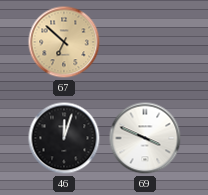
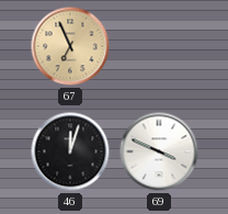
67: 6:52 -> 6:56 (70, 46)
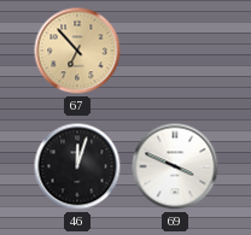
67: 6:56 -> 6:53 (77, 51)
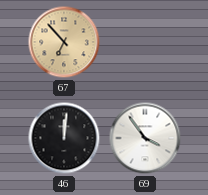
46: 12:03 -> 12:01 (64, 138)
69: 3:49 -> 3:54 (145, 138)
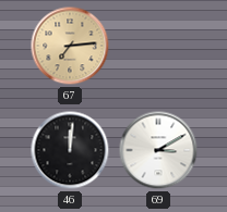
67: 6:53 -> 7:14 (70, 46)
69: 3:54 -> 3:10 (158, 150)
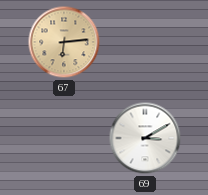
67: 7:14 -> 6:14 (64, 42)
46: 12:01 -> none (70, 150)
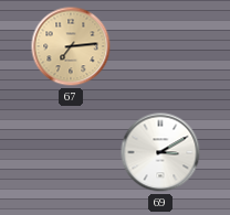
67: 6:14 -> 7:14 (71, 46)
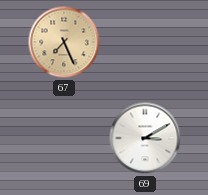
67: 7:14 -> 7:26 (64, 42)
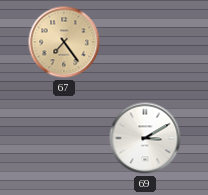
67: 7:26 -> 7:24 (64, 42)
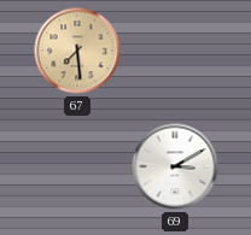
67: 7:24 -> 7:29 (77, 51)
